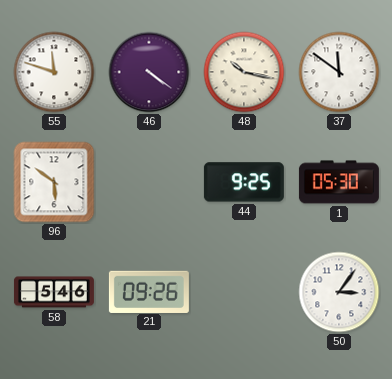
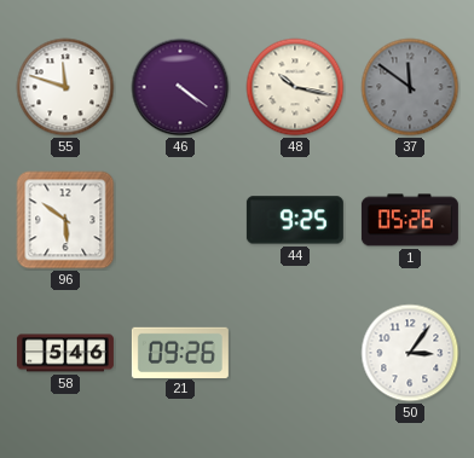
37 dial: white -> grey (410, 87)
1: 05:30 -> 05:26 (410, 220)
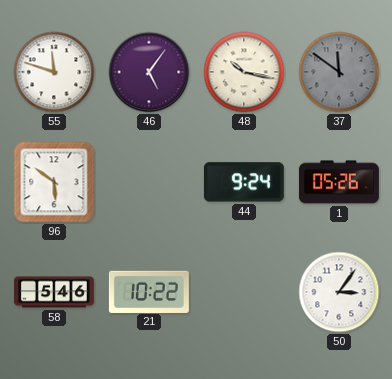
46: 4:21 -> 5:06 (149, 72)
44: 9:25 -> 9:24 (244, 182)
21: 09:26 -> 10:22 (149, 291)
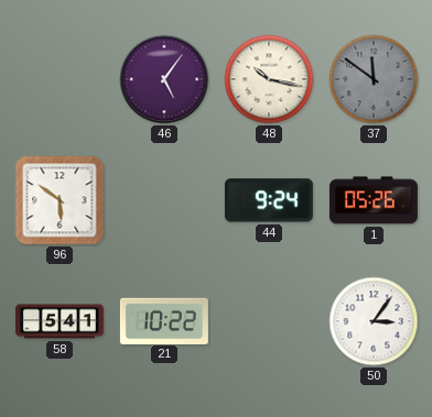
55: 11:48 -> none (54, 72)
58: 5:46 -> 5:41 (60, 321)
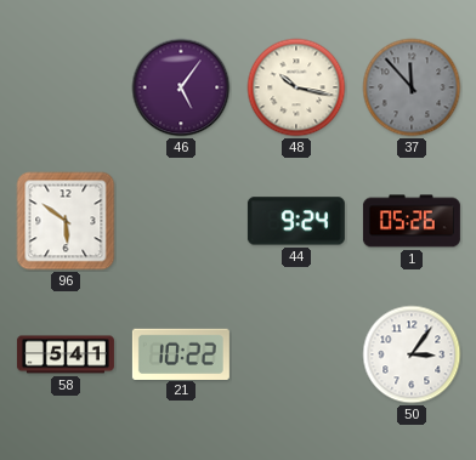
37: 11:51 -> 11:53 (412, 87)
